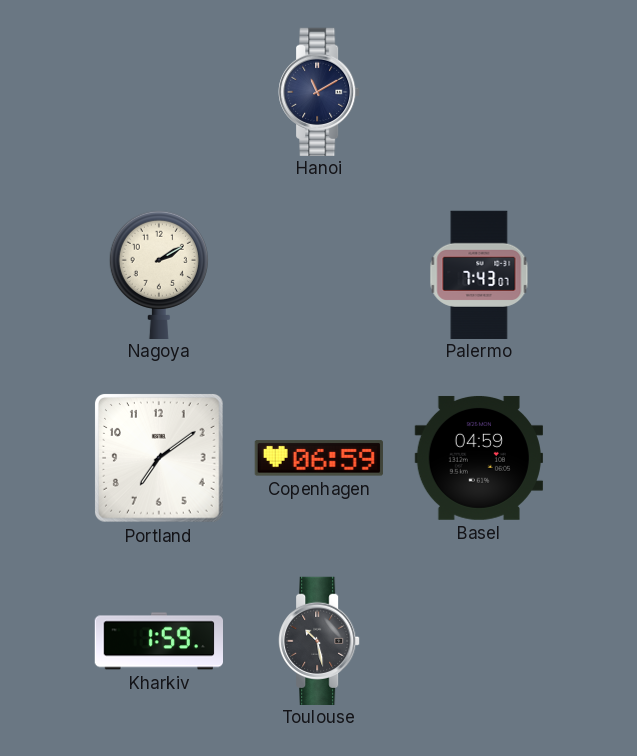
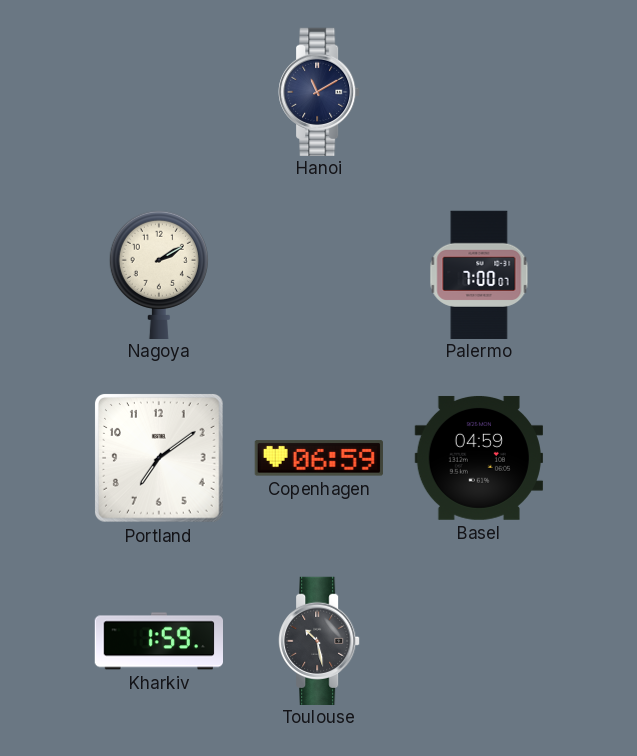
Palermo: 7:43 -> 7:00 (479, 274)
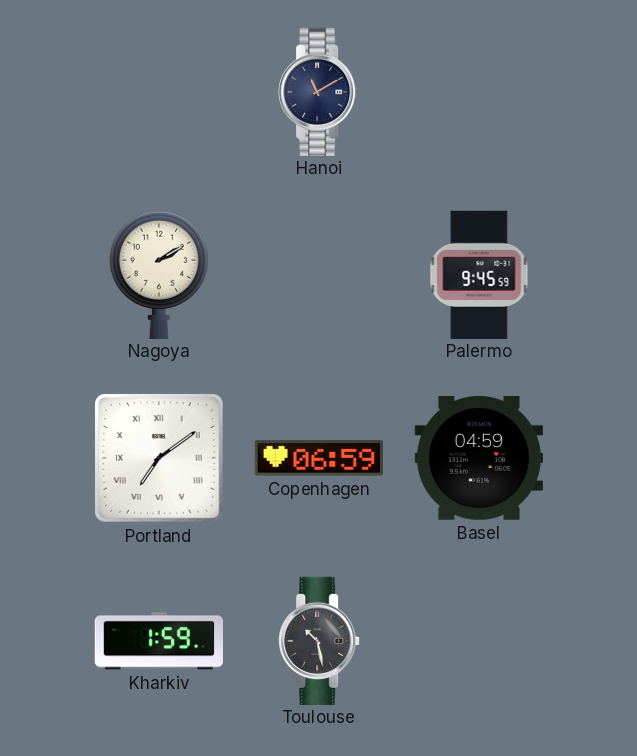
Palermo: 7:00 -> 9:45 (479, 274)
Portland numerals: Arabic -> Roman (159, 458)
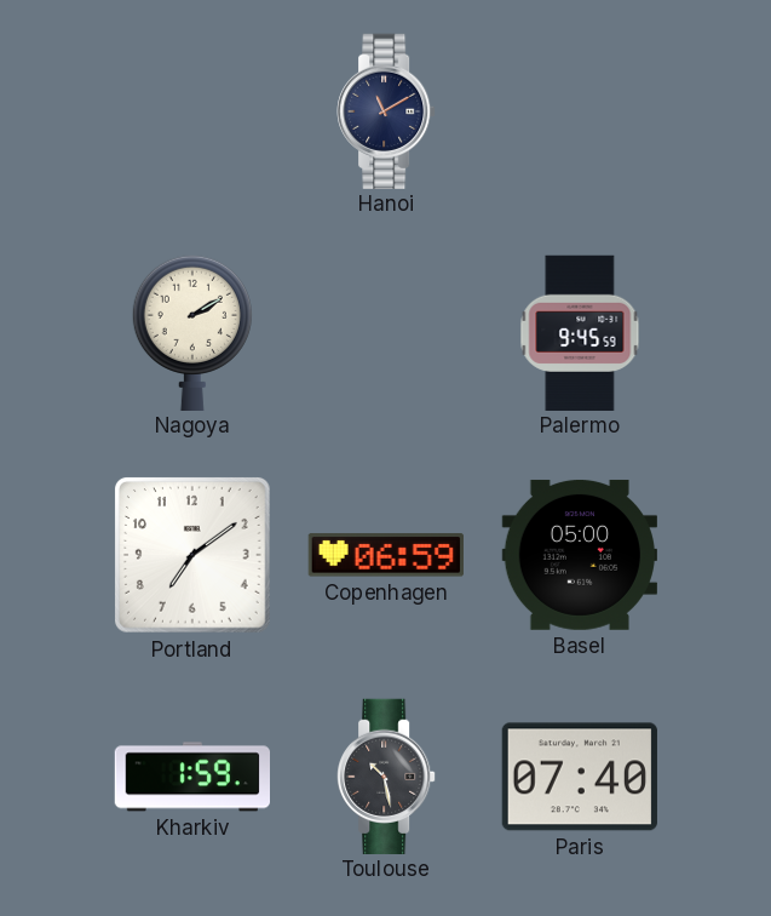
Portland numerals: Roman -> Arabic (192, 555)
Basel: 04:59 -> 05:00 (579, 555)
Paris: none -> 07:40 (580, 777)
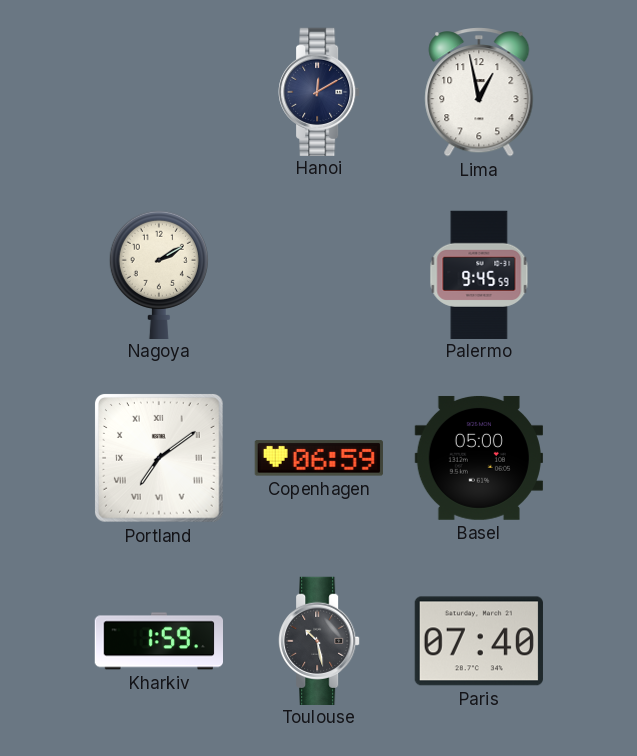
Hanoi: 11:10 -> 12:10 (319, 91)
Lima: none -> 12:58 (479, 93)
Portland numerals: Arabic -> Roman (159, 458)
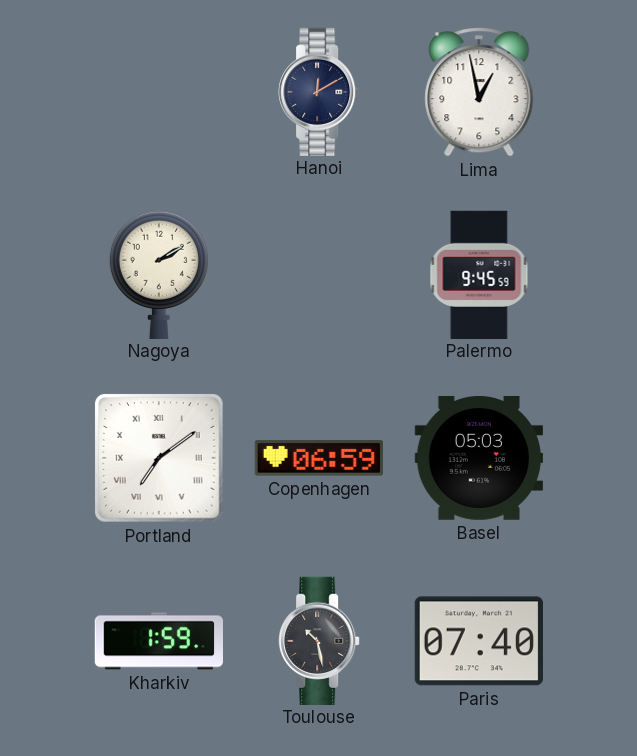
Basel: 05:00 -> 05:03 (478, 458)
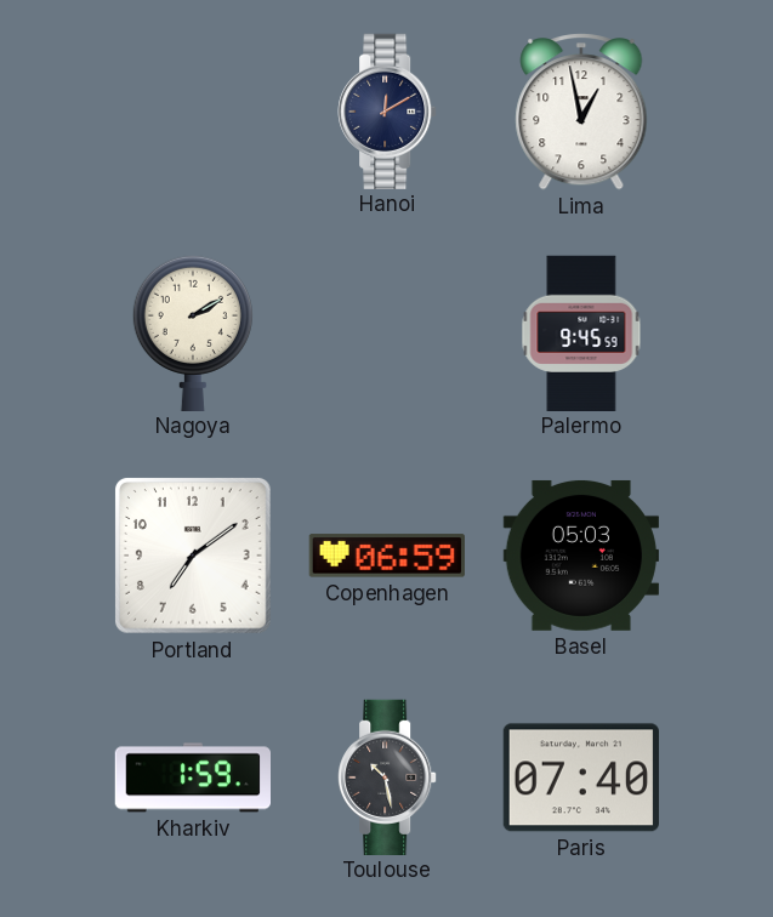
Portland numerals: Roman -> Arabic (193, 556)
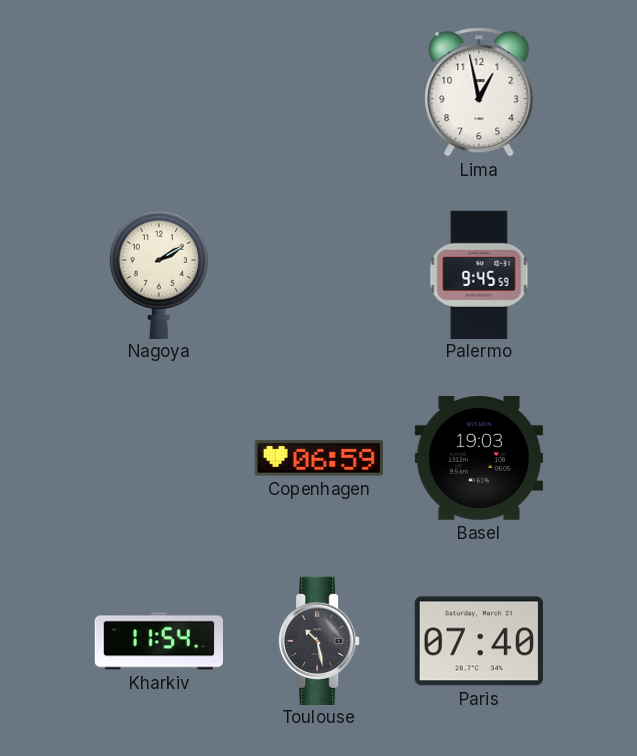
Hanoi: 12:10 -> none (387, 110)
Portland: 7:09 -> none (193, 556)
Basel: 05:03 -> 19:03 (478, 458)
Kharkiv: 1:59 -> 11:54 (158, 641)
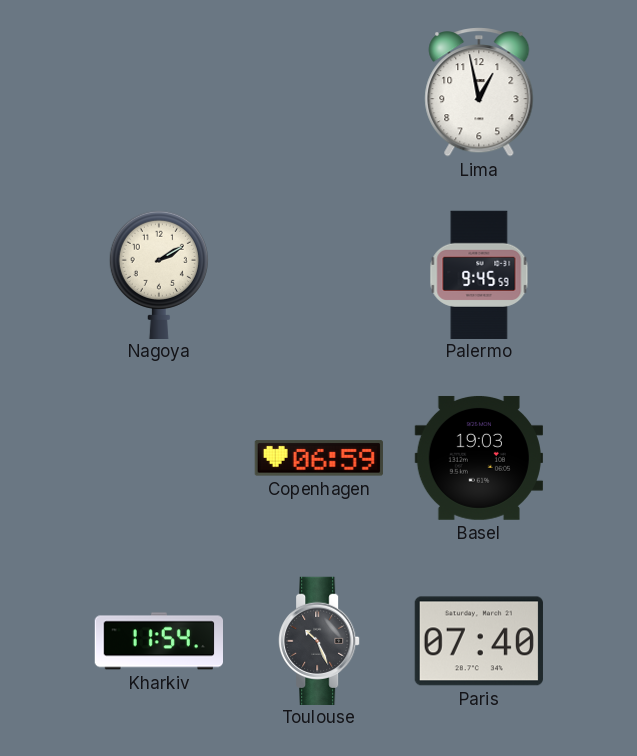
Toulouse: 10:28 -> 10:26 (319, 640)
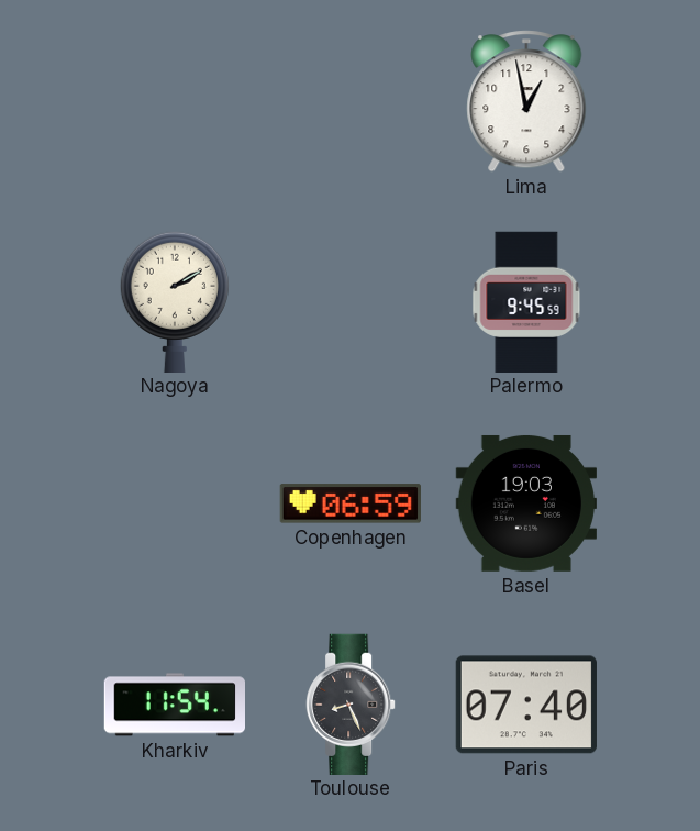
Toulouse: 10:26 -> 8:26 (351, 703)
